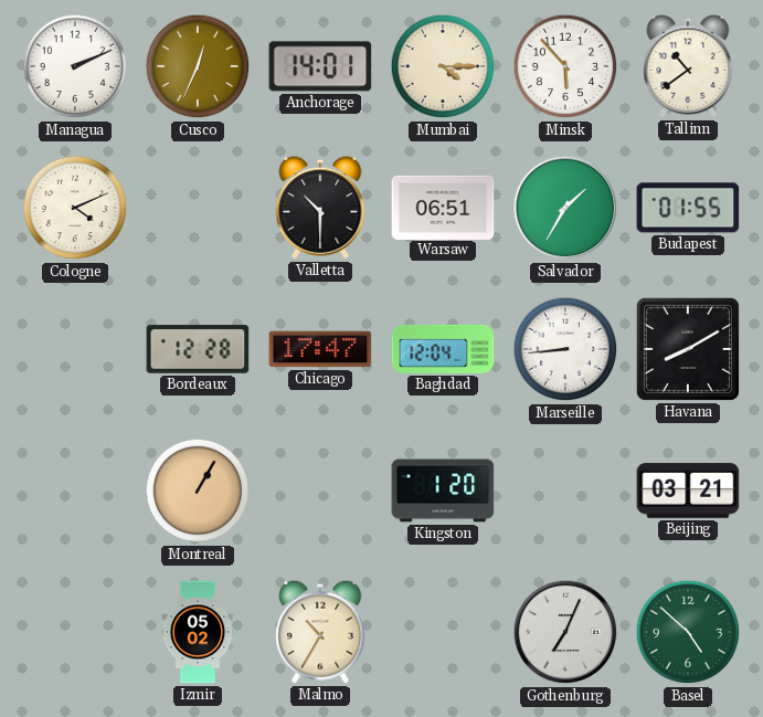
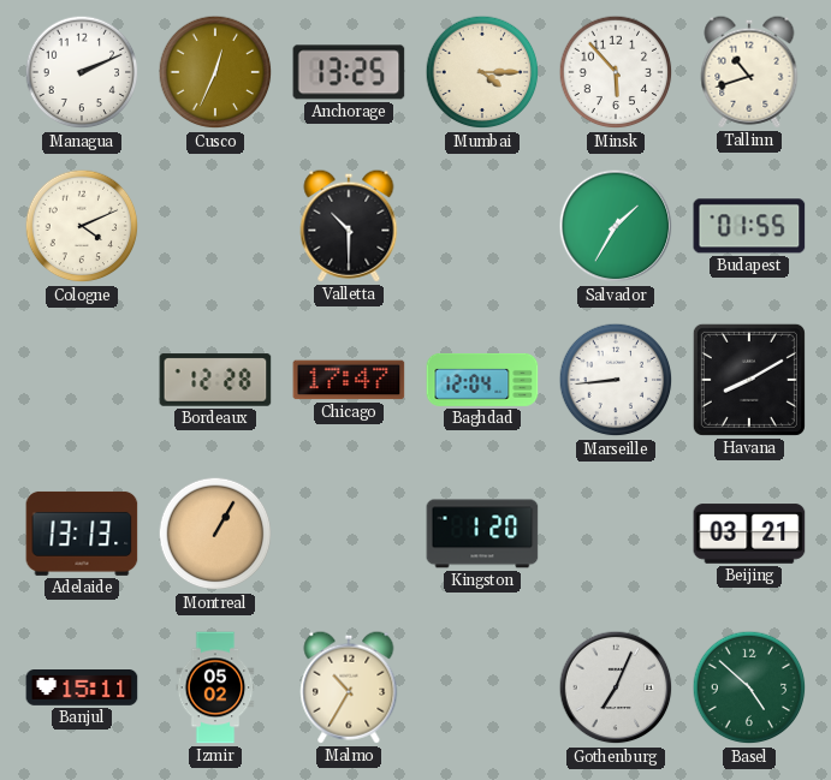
Anchorage: 14:01 -> 13:25 (349, 72)
Tallinn: 10:39 -> 10:42 (749, 72)
Warsaw: 06:51 -> none (443, 207)
Adelaide: none -> 13:13 (82, 534)
Banjul: none -> 15:11 (82, 689)
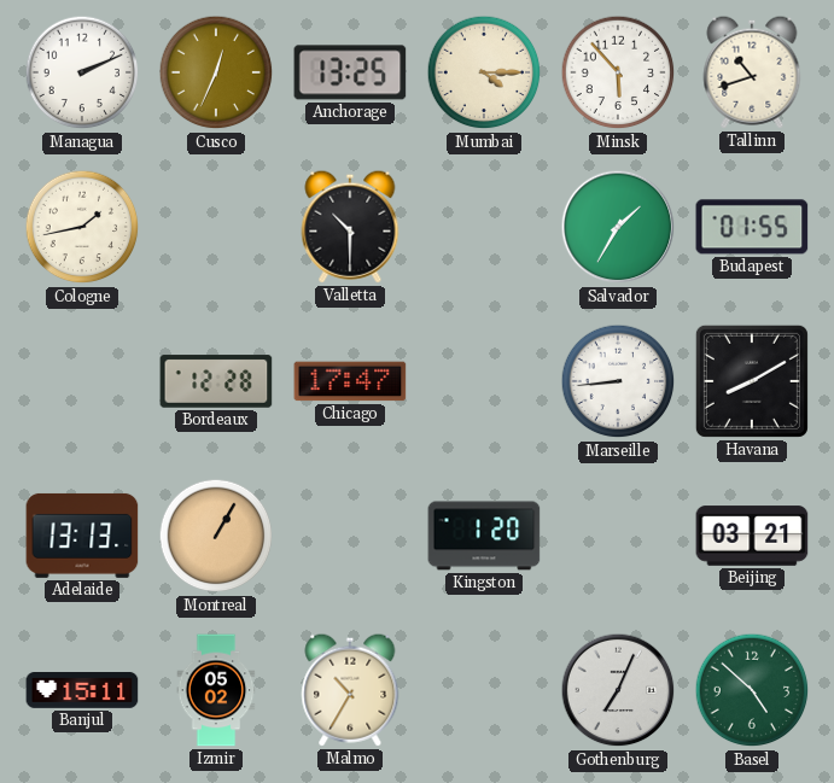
Cologne: 4:11 -> 1:43 (82, 227)
Baghdad: 12:04 -> none (482, 380)
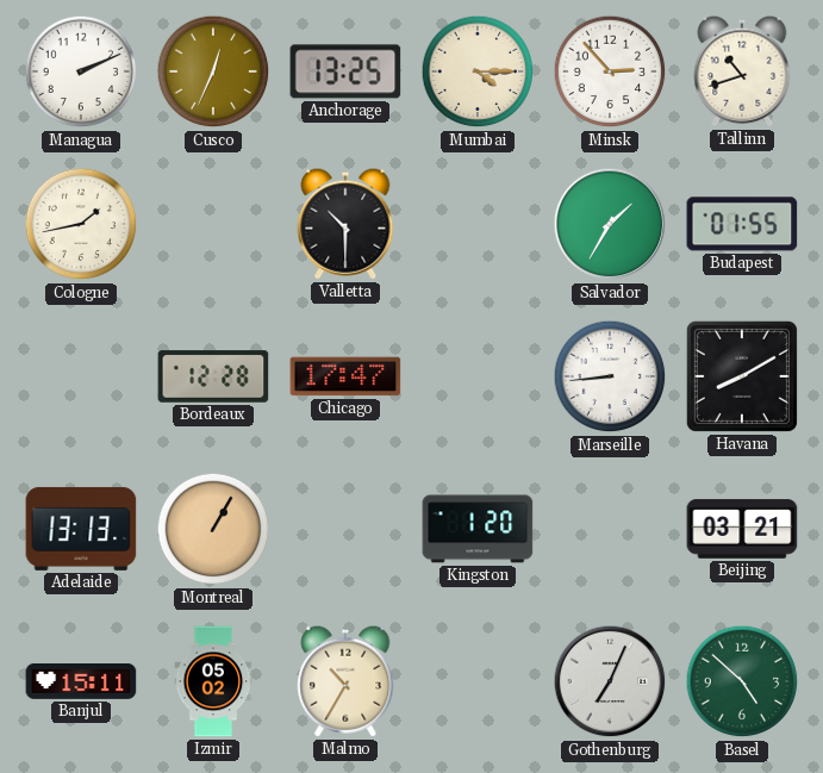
Minsk: 5:53 -> 2:53 (610, 71)
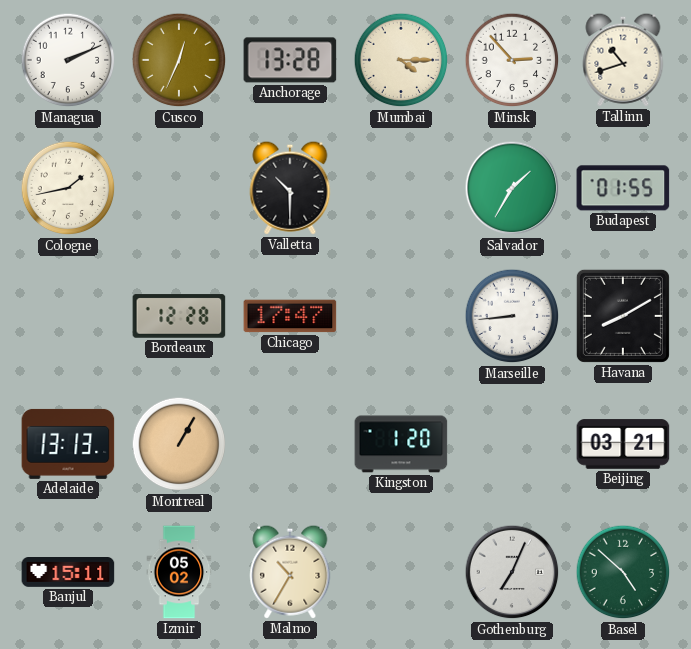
Anchorage: 13:25 -> 13:28 (290, 60)
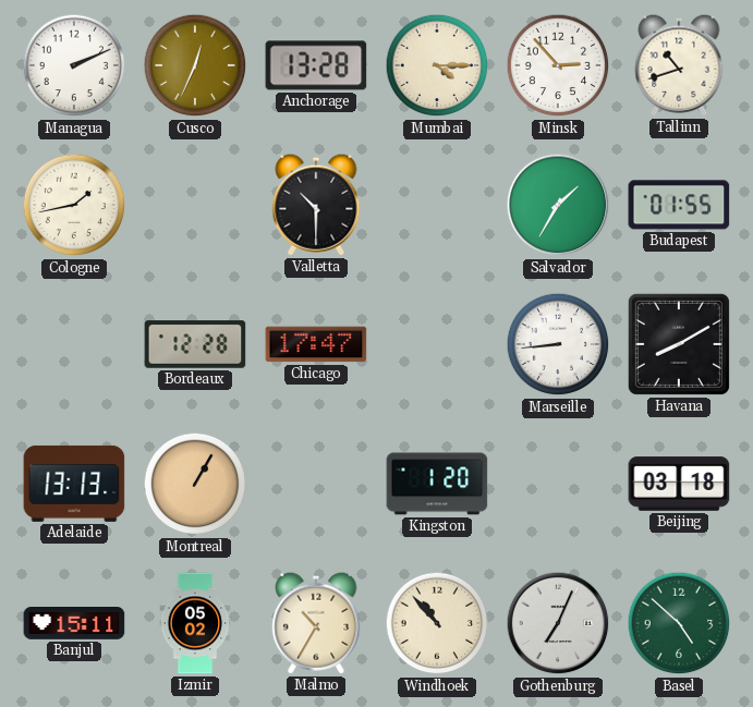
Beijing: 03:21 -> 03:18 (679, 484)
Windhoek: none -> 10:53 (437, 623)
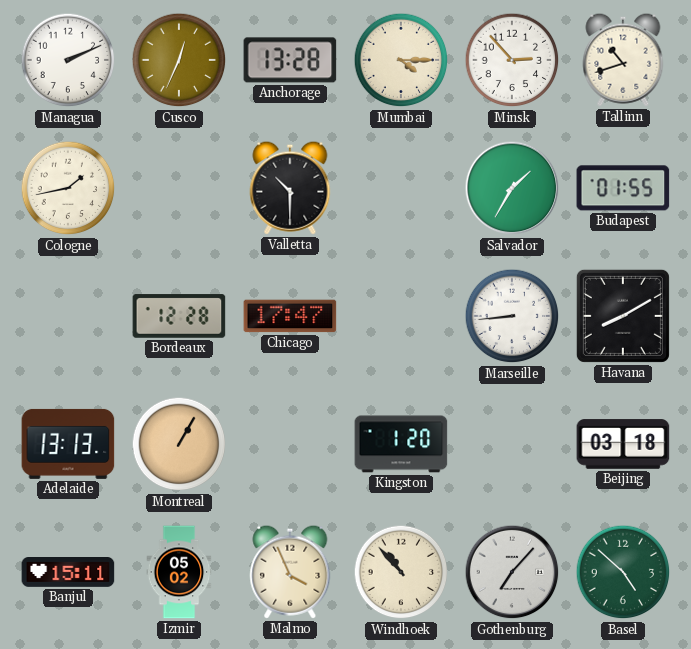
Malmo: 10:35 -> 3:56 (290, 572)
Gothenburg: 7:04 -> 7:07 (512, 572)
